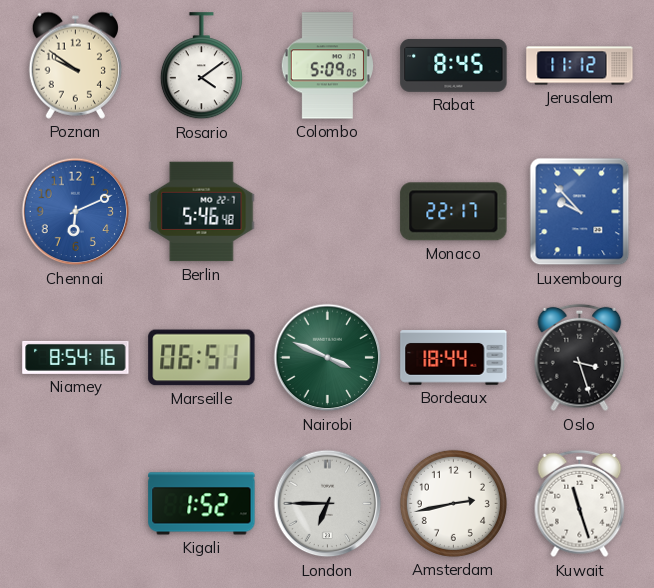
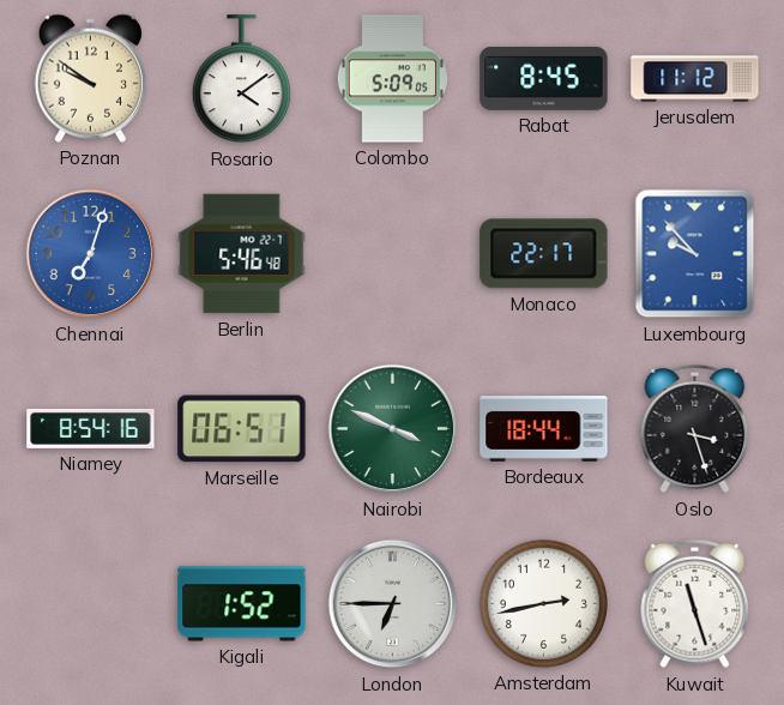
Chennai: 6:11 -> 7:03 (91, 254)
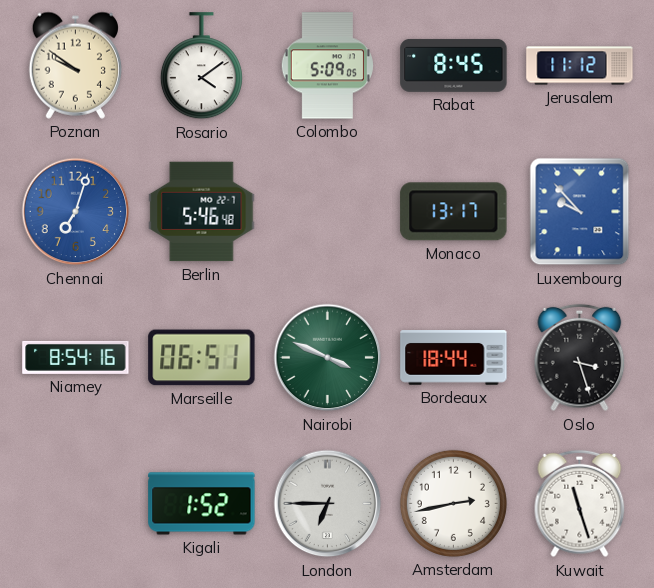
Monaco: 22:17 -> 13:17 (454, 212)
